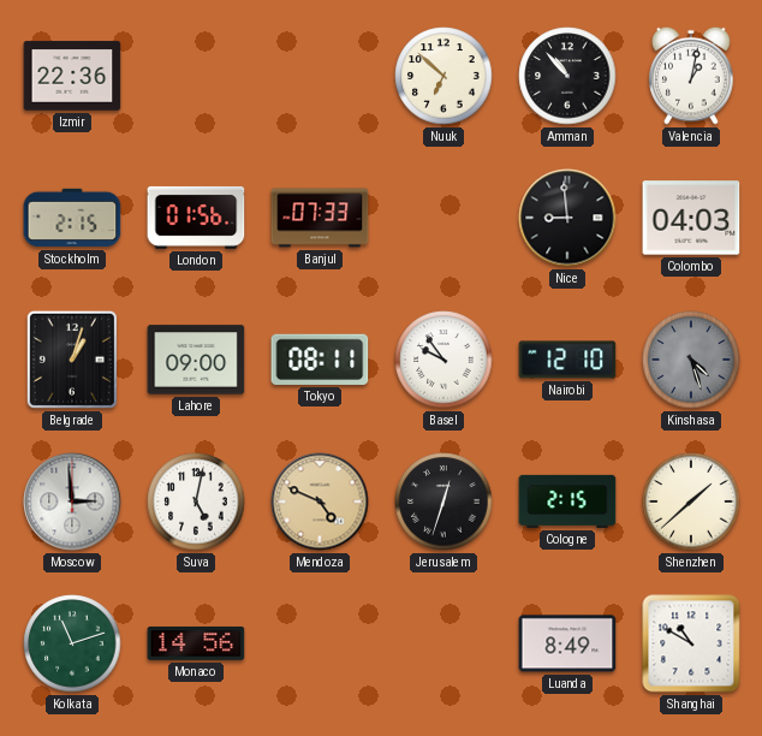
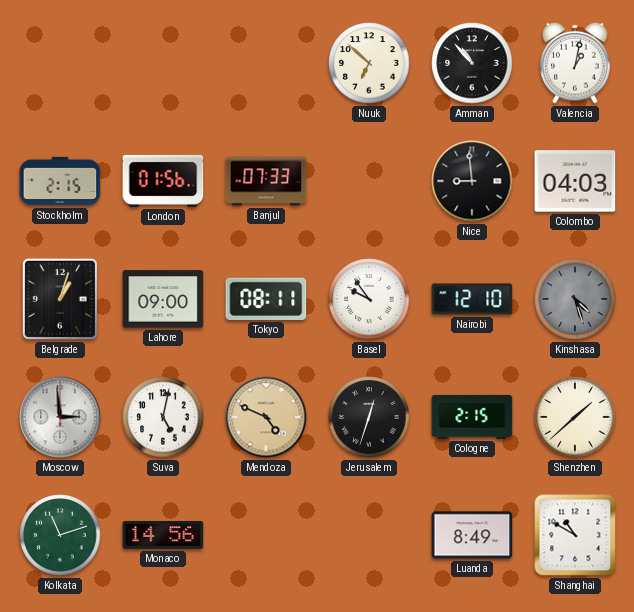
Izmir: 22:36 -> none (72, 76)
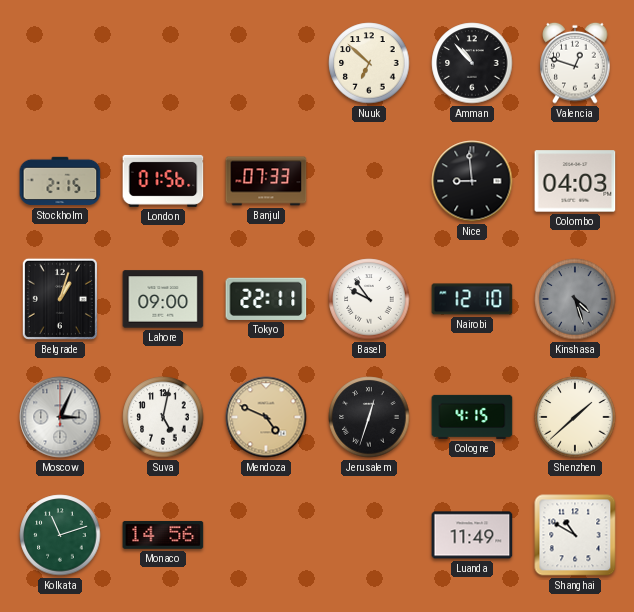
Valencia: 1:02 -> 12:48 (575, 63)
Tokyo: 08:11 -> 22:11 (266, 299)
Moscow: 2:59 -> 3:04 (60, 417)
Cologne: 2:15 -> 4:15 (472, 417)
Luanda: 8:49 -> 11:49 (472, 535)
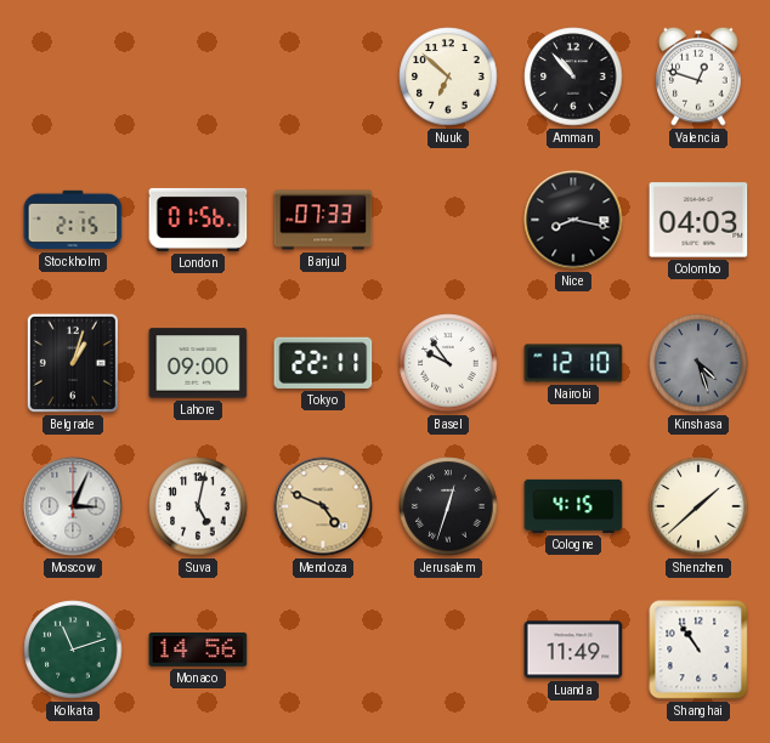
Nice: 8:59 -> 8:17 (573, 220)
Shanghai: 10:50 -> 10:54 (698, 650)
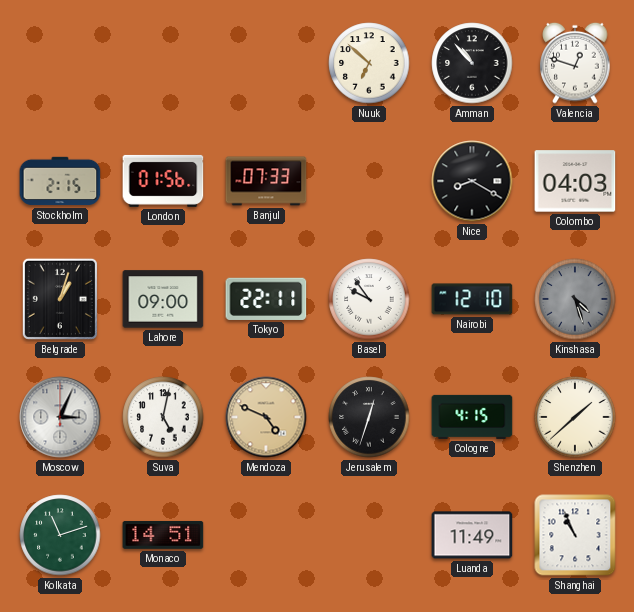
Nice: 8:17 -> 8:20 (472, 181)
Monaco: 14:56 -> 14:51 (163, 535)
Shanghai: 10:54 -> 10:56 (575, 535)
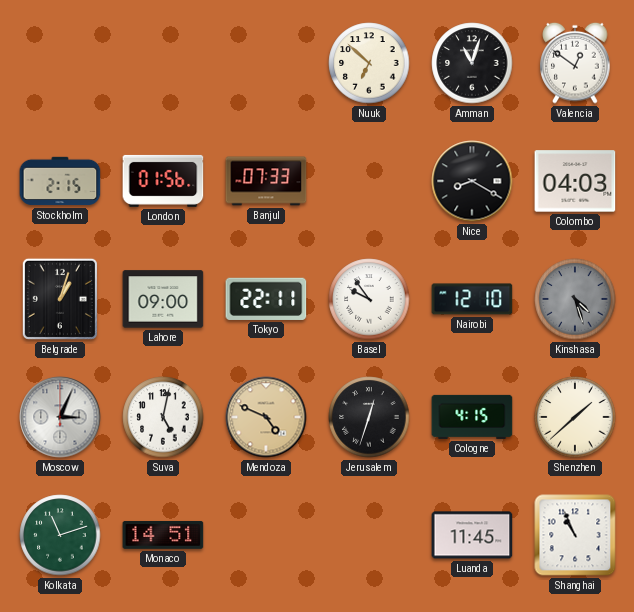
Amman: 10:53 -> 11:03 (472, 63)
Valencia: 12:48 -> 12:51 (575, 63)
Luanda: 11:49 -> 11:45 (472, 535)
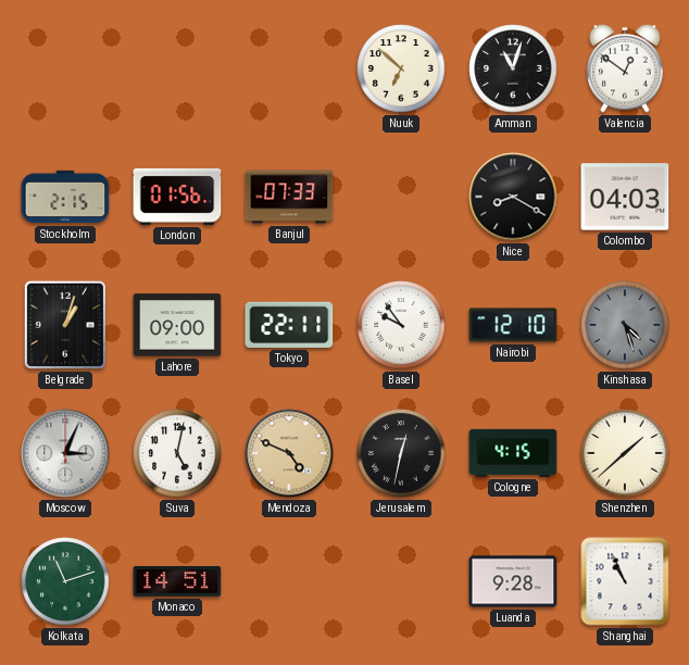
Jerusalem: 12:33 -> 12:32 (401, 453)
Luanda: 11:45 -> 9:28 (513, 581)
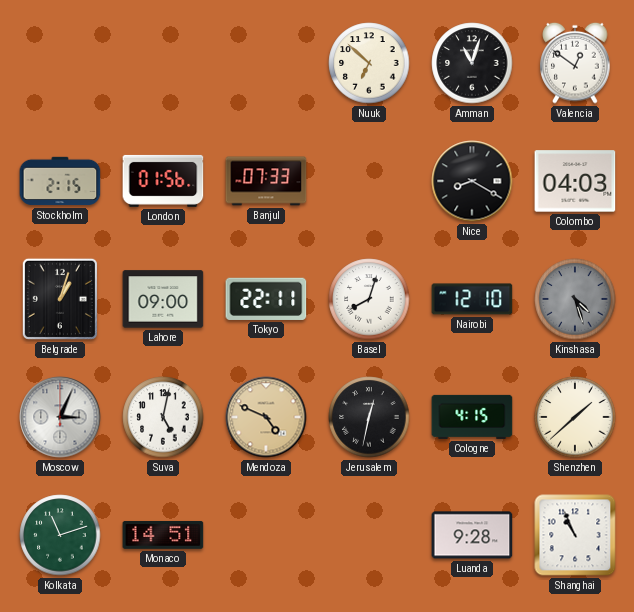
Basel: 9:54 -> 8:03 (369, 299)
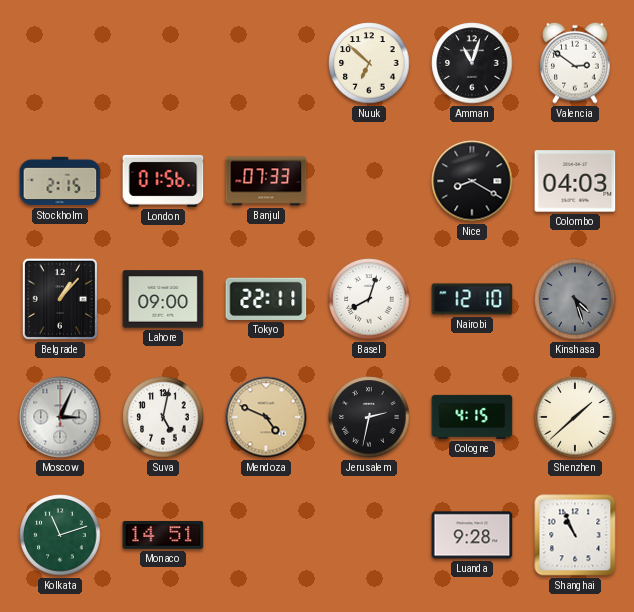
Valencia: 12:51 -> 2:51 (575, 63)
Belgrade: 1:03 -> 1:07 (60, 299)
Jerusalem: 12:32 -> 2:32 (369, 417)
